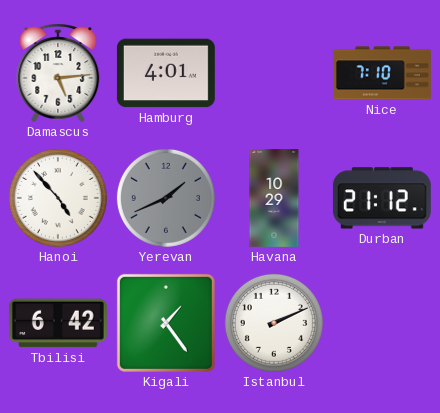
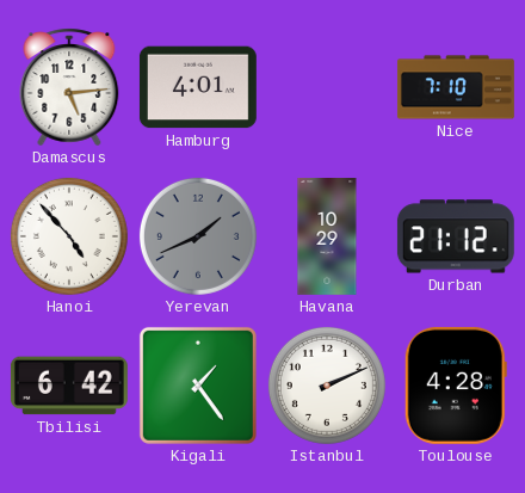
Toulouse: none -> 4:28 (456, 386)
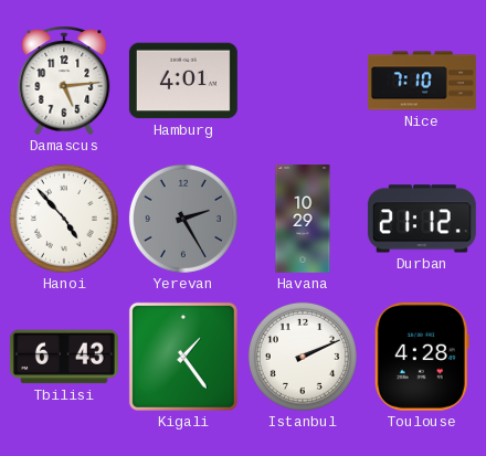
Yerevan: 1:41 -> 2:25 (183, 219)
Tbilisi: 6:42 -> 6:43 (64, 357)
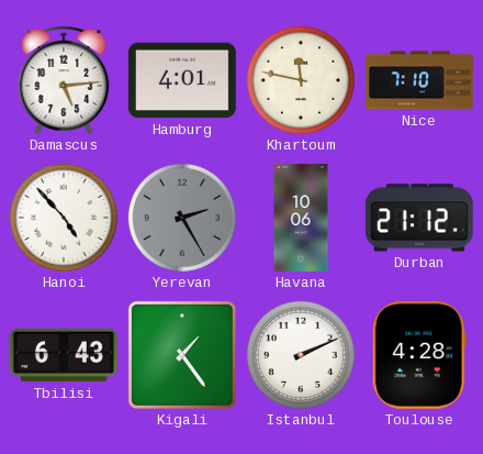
Khartoum: none -> 11:47 (301, 80)
Havana: 10:29 -> 10:06 (301, 219)
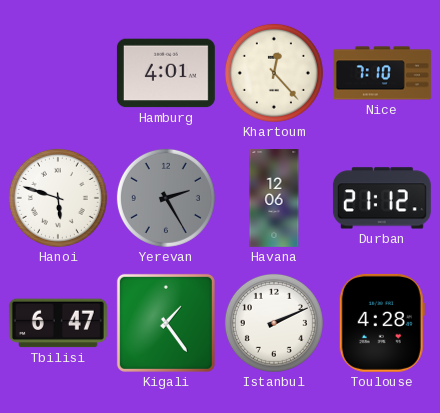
Damascus: 5:14 -> none (64, 80)
Khartoum: 11:47 -> 12:23 (274, 73)
Hanoi: 4:53 -> 5:48 (58, 198)
Havana: 10:06 -> 12:06 (274, 199)
Tbilisi: 6:43 -> 6:47 (58, 323)
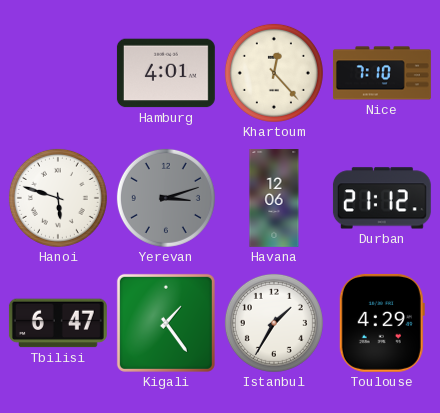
Yerevan: 2:25 -> 3:12 (166, 198)
Istanbul: 2:11 -> 1:35 (274, 323)
Toulouse: 4:28 -> 4:29 (382, 323)
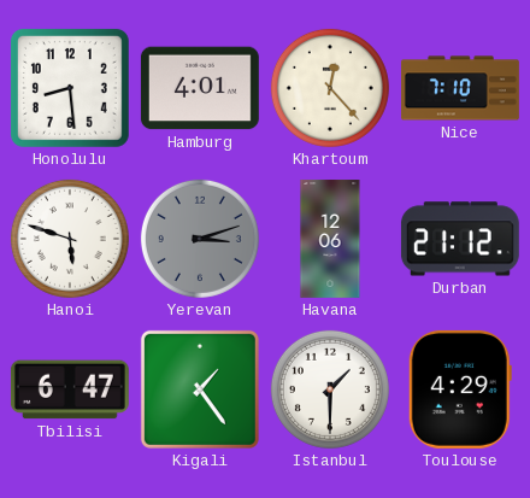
Honolulu: none -> 8:29 (70, 88)
Istanbul: 1:35 -> 1:30 (330, 389)
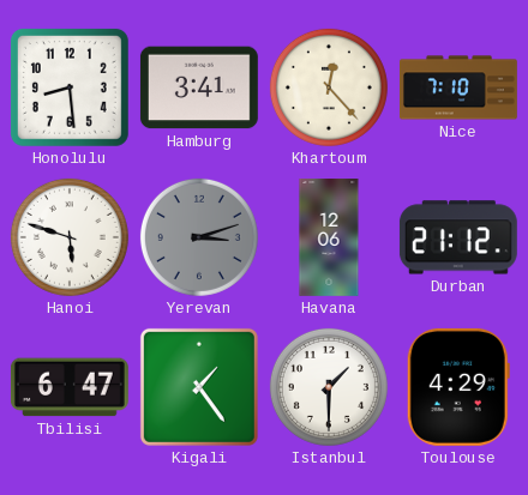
Hamburg: 4:01 -> 3:41 (199, 87)
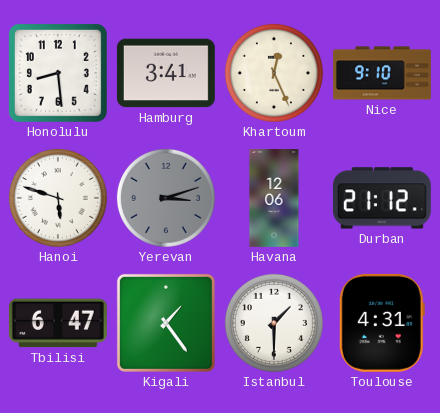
Khartoum: 12:23 -> 12:26 (274, 73)
Nice: 7:10 -> 9:10 (382, 73)
Toulouse: 4:29 -> 4:31 (382, 323)
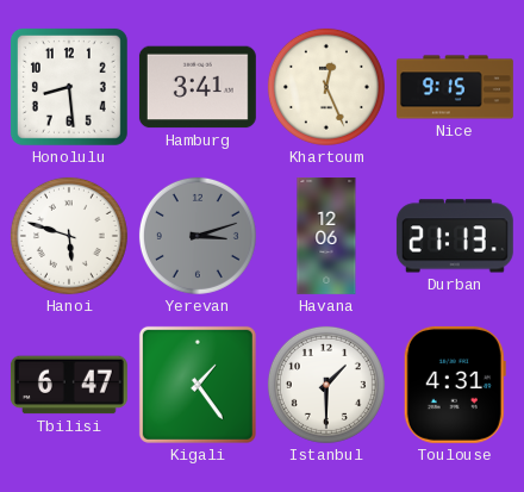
Nice: 9:10 -> 9:15 (455, 87)
Durban: 21:12 -> 21:13 (455, 236)
